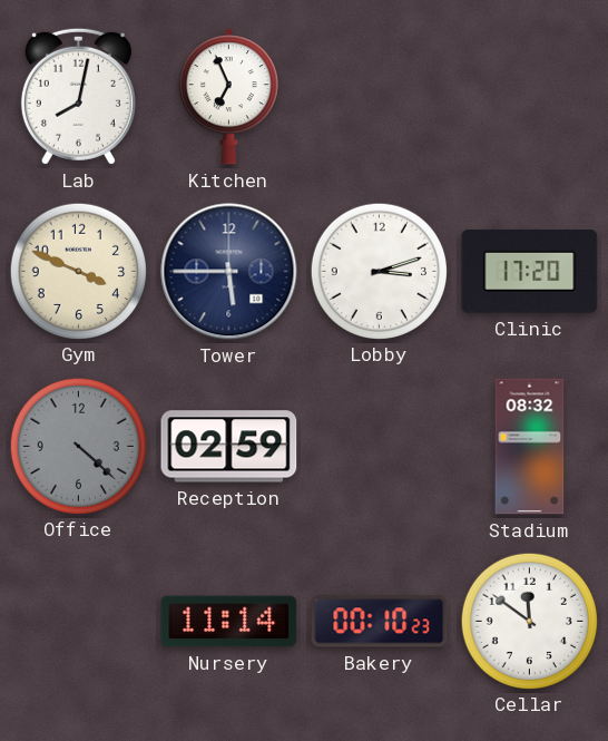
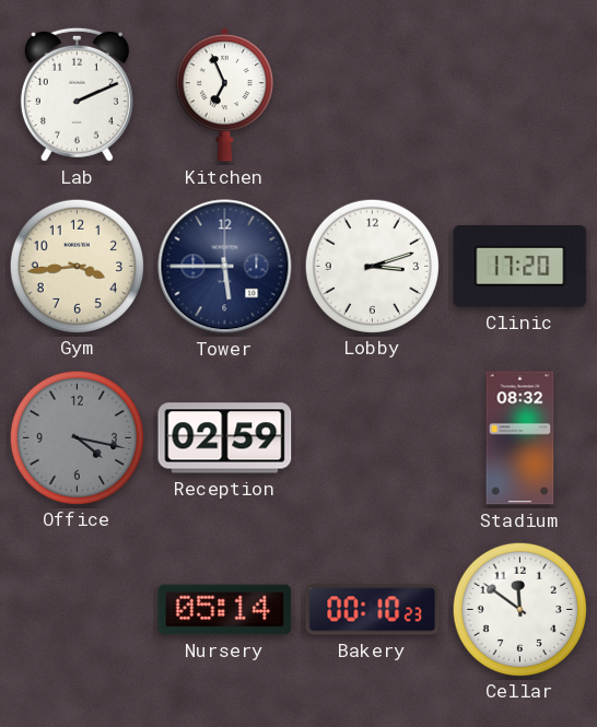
Lab: 8:02 -> 2:11 (77, 94)
Gym: 3:49 -> 3:44 (77, 266)
Office: 4:22 -> 4:17 (77, 437)
Nursery: 11:14 -> 05:14 (225, 610)
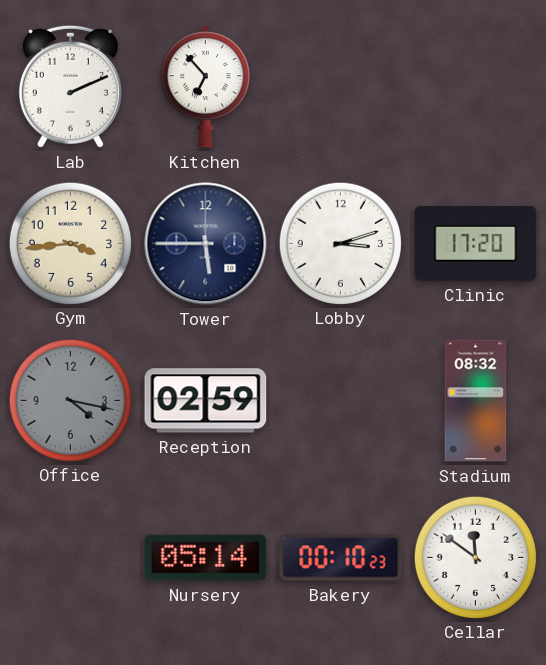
Kitchen: 6:56 -> 6:53 (205, 87)
